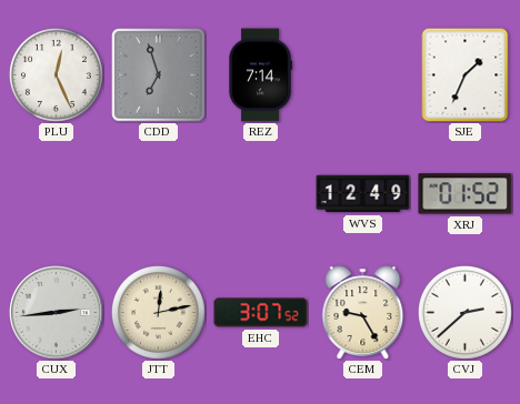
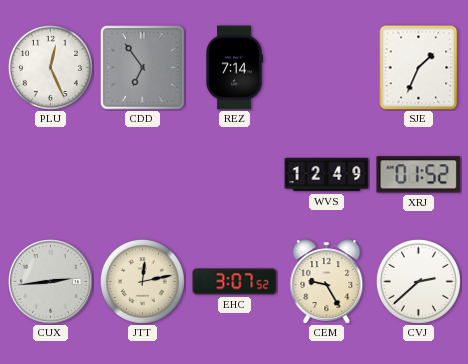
CDD: 6:57 -> 6:54 (143, 68)
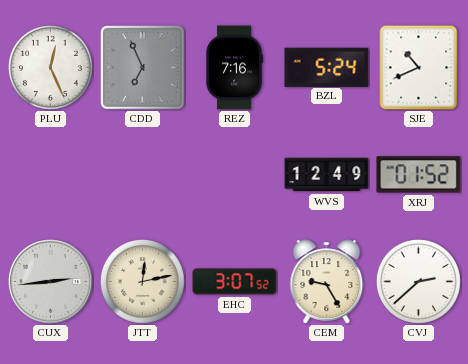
CDD: 6:54 -> 6:56 (143, 68)
REZ: 7:14 -> 7:16 (234, 68)
BZL: none -> 5:24 (327, 67)
SJE: 1:34 -> 10:41 (419, 67)
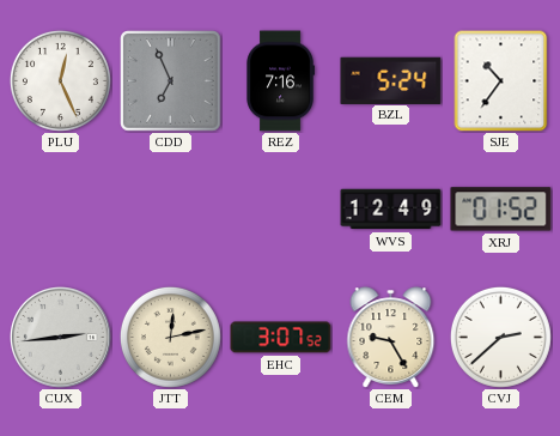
SJE: 10:41 -> 10:36 (501, 80)
